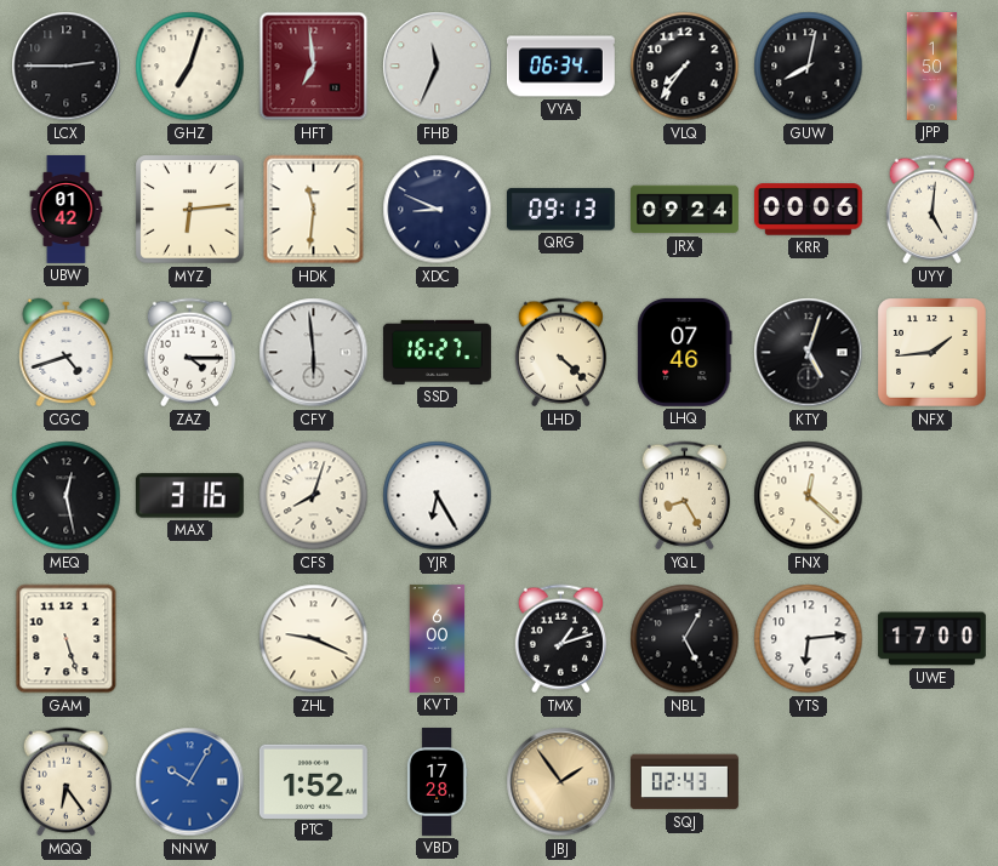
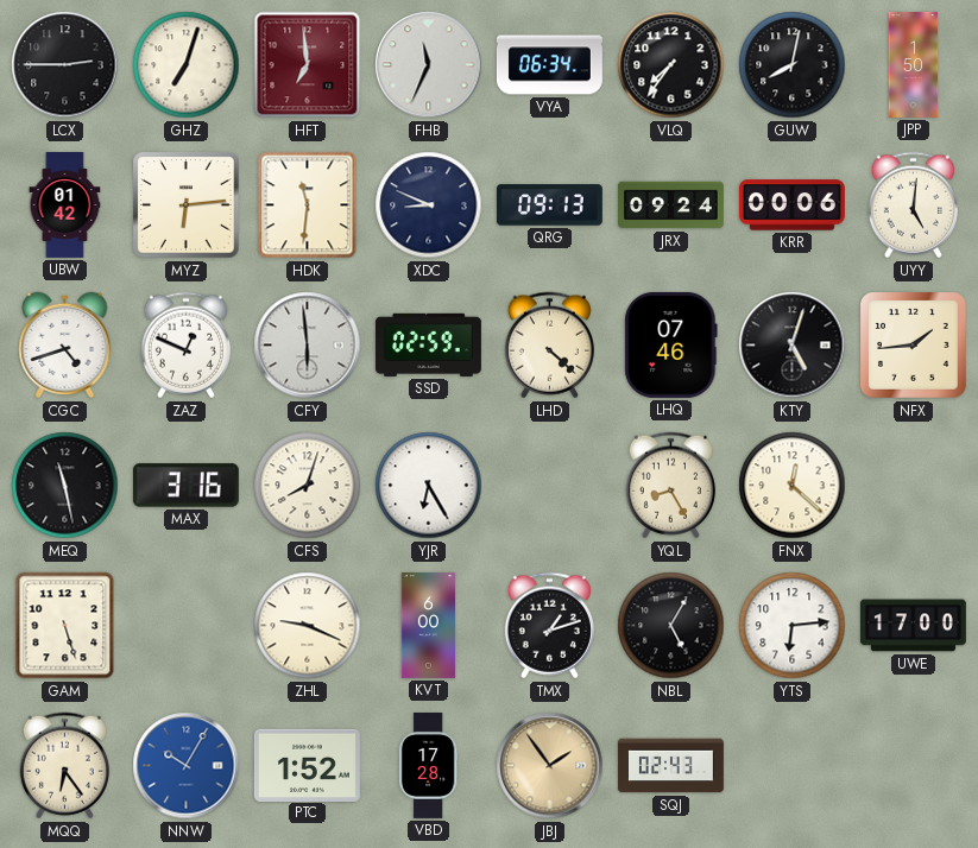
ZAZ: 4:15 -> 12:49 (185, 346)
SSD: 16:27 -> 02:59 (428, 344)
MEQ: 12:28 -> 11:28 (65, 486)
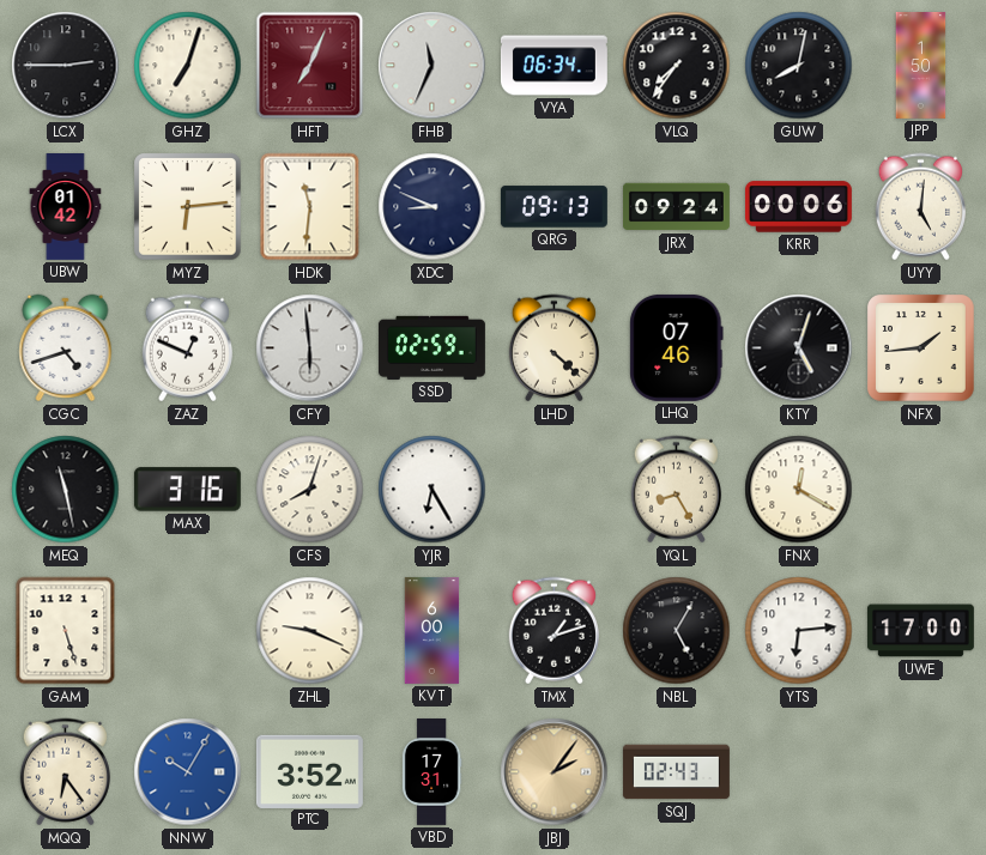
HFT: 6:59 -> 7:04 (310, 66)
FNX: 12:22 -> 12:20 (799, 490)
PTC: 1:52 -> 3:52 (309, 771)
VBD: 17:28 -> 17:31 (431, 772)
JBJ: 1:54 -> 2:06 (555, 772)
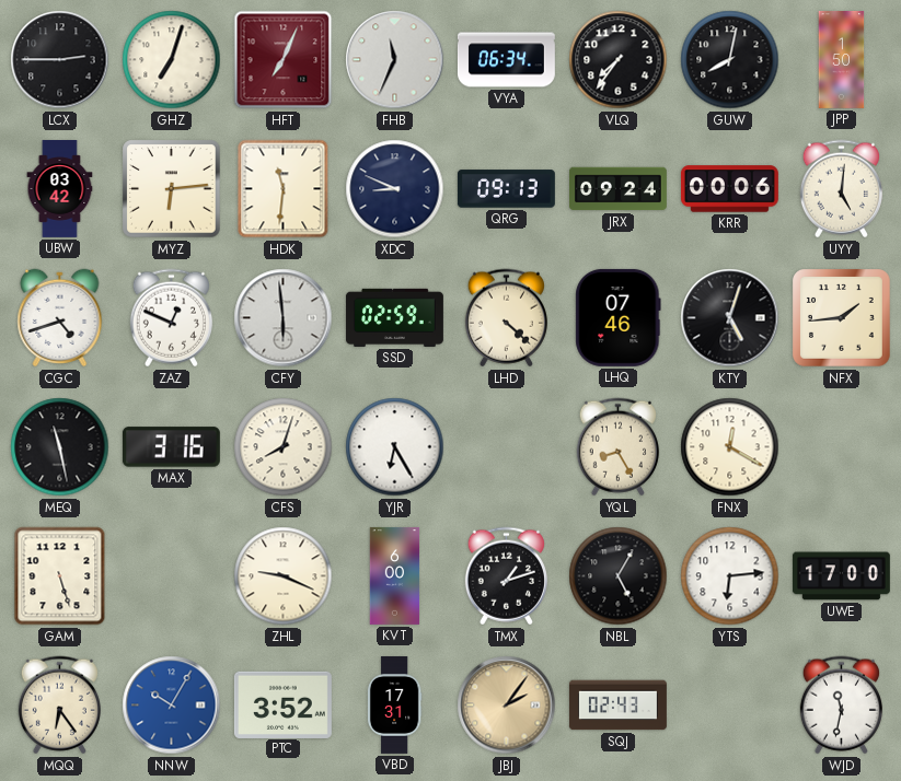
UBW: 01:42 -> 03:42 (60, 189)
WJD: none -> 11:32 (841, 706)
